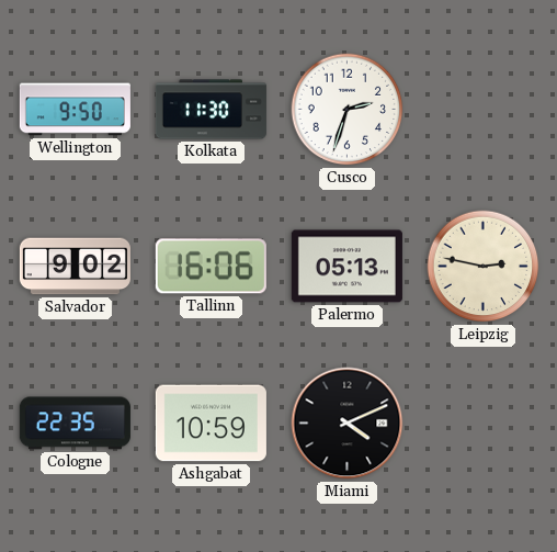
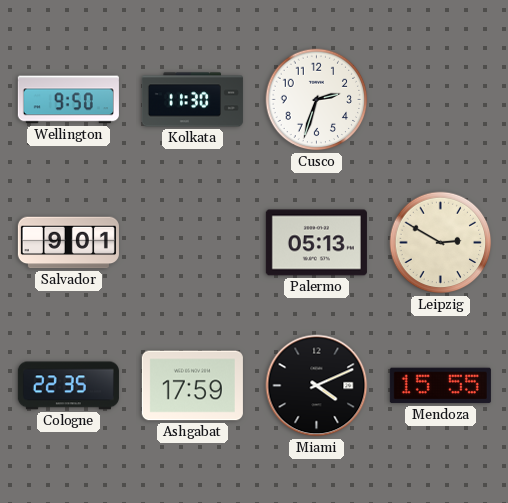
Salvador: 9:02 -> 9:01 (68, 243)
Tallinn: 16:06 -> none (211, 267)
Leipzig: 2:47 -> 2:50 (441, 243)
Ashgabat: 10:59 -> 17:59 (192, 386)
Mendoza: none -> 15:55 (440, 386)
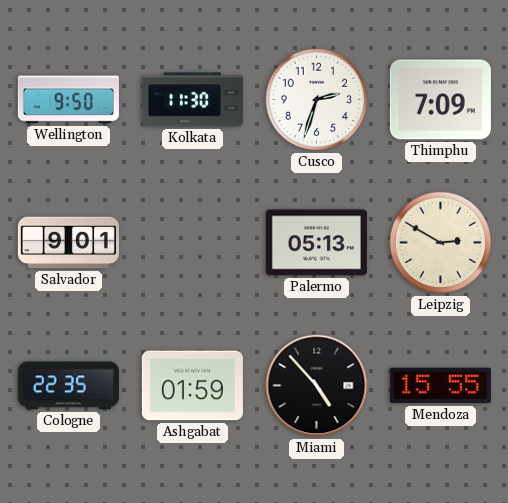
Thimphu: none -> 7:09 (440, 100)
Ashgabat: 17:59 -> 01:59 (192, 386)
Miami: 4:11 -> 4:53 (317, 386)
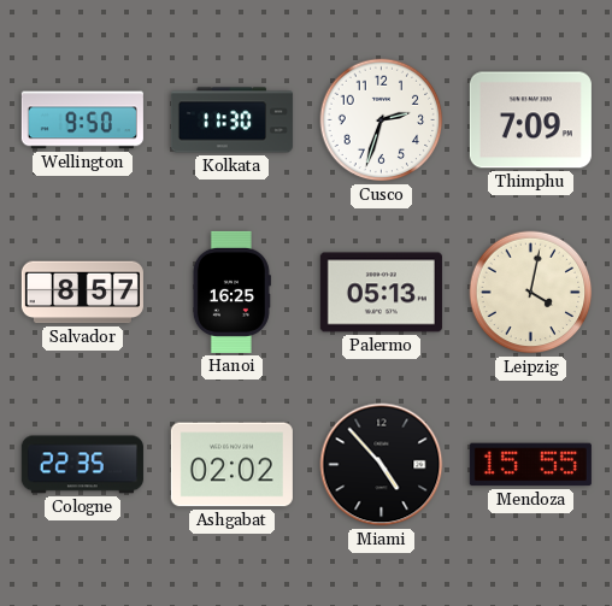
Salvador: 9:01 -> 8:57 (82, 293)
Hanoi: none -> 16:25 (231, 292)
Leipzig: 2:50 -> 4:02 (531, 293)
Ashgabat: 01:59 -> 02:02 (231, 465)
